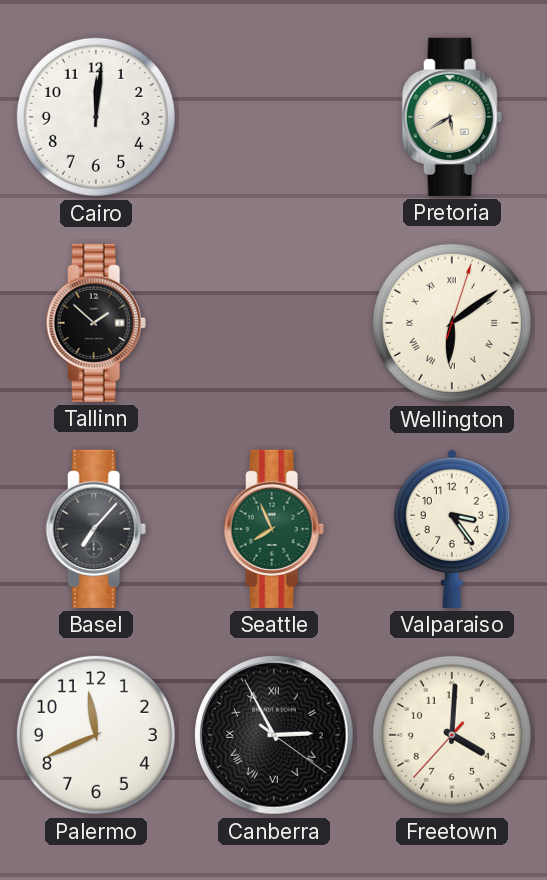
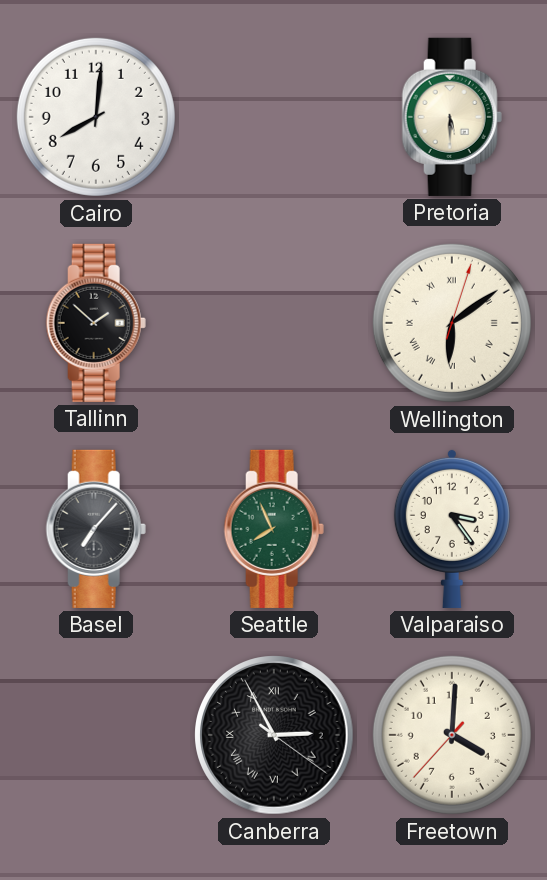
Cairo: 12:01 -> 8:01 (96, 117)
Pretoria: 5:40 -> 5:30 (452, 117)
Palermo: 11:41 -> none (96, 735)
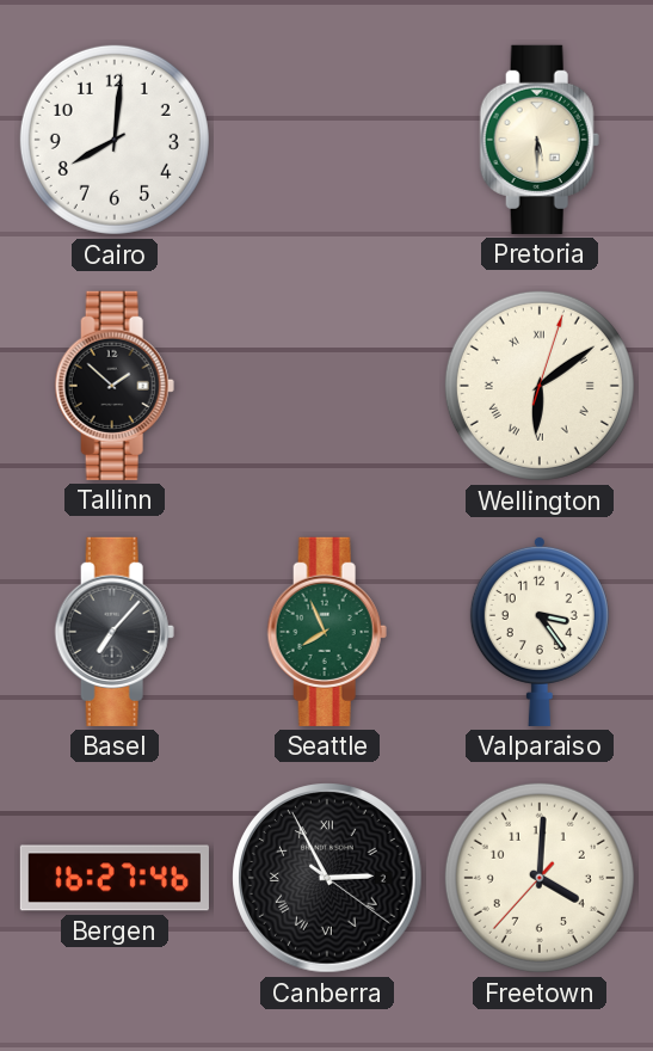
Bergen: none -> 16:27 (115, 878)
